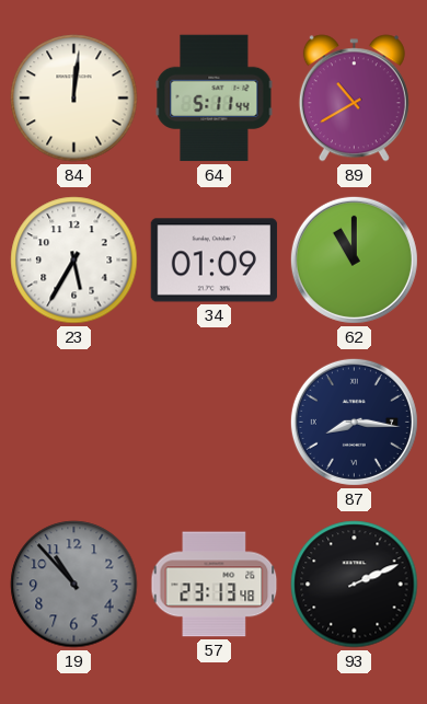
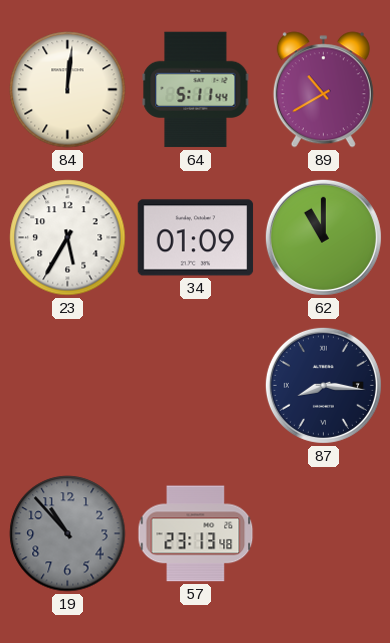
93: 2:11 -> none (355, 585)
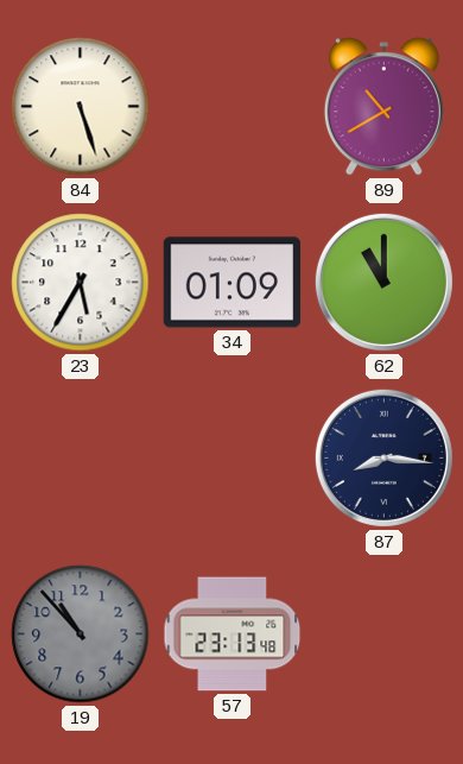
84: 12:01 -> 5:27 (81, 107)
64: 5:11 -> none (196, 90)
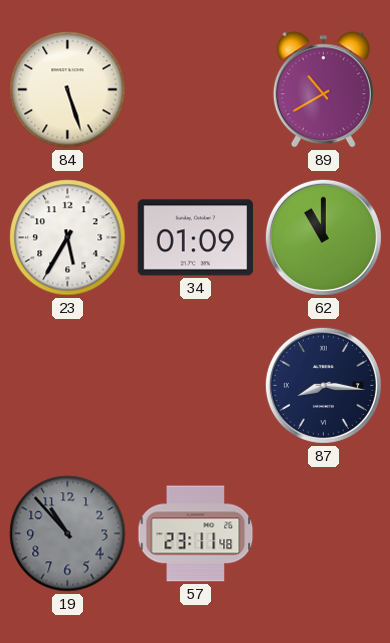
57: 23:13 -> 23:11 (196, 534)
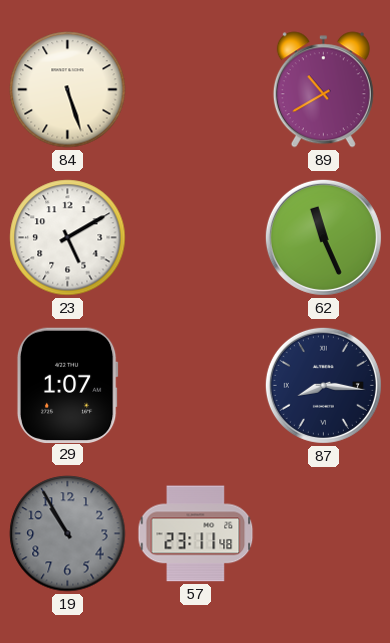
23: 5:35 -> 5:10 (68, 238)
34: 01:09 -> none (196, 238)
62: 11:00 -> 11:26 (323, 237)
29: none -> 1:07 (67, 385)
19: 10:53 -> 10:55 (68, 534)
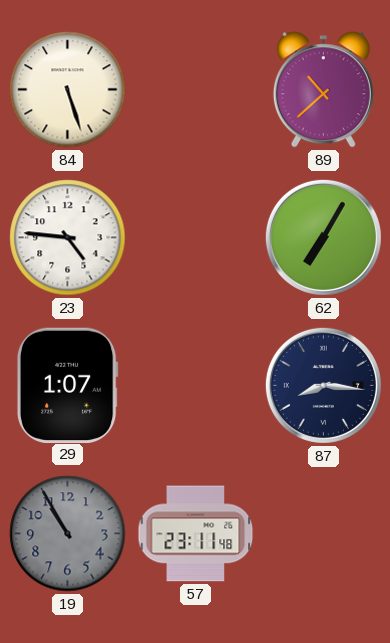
89: 10:40 -> 10:38 (323, 90)
23: 5:10 -> 4:46 (68, 238)
62: 11:26 -> 7:05 (323, 237)
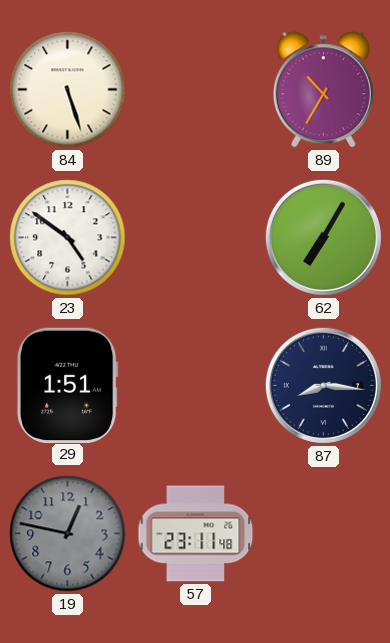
89: 10:38 -> 10:35 (323, 90)
23: 4:46 -> 4:51 (68, 238)
29: 1:07 -> 1:51 (67, 385)
19: 10:55 -> 12:47 (68, 534)
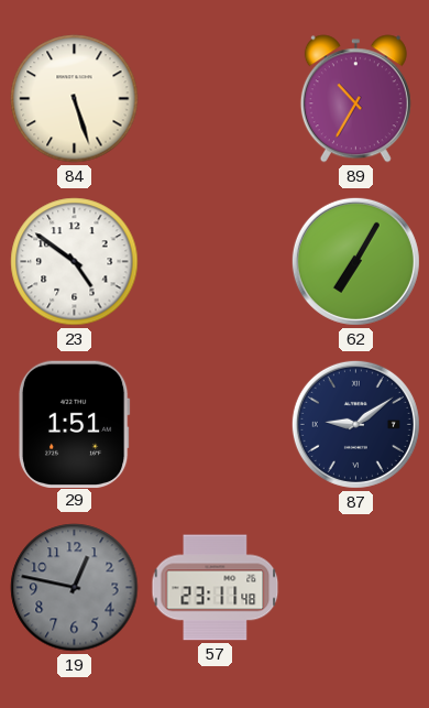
87: 8:16 -> 9:09 (355, 424)
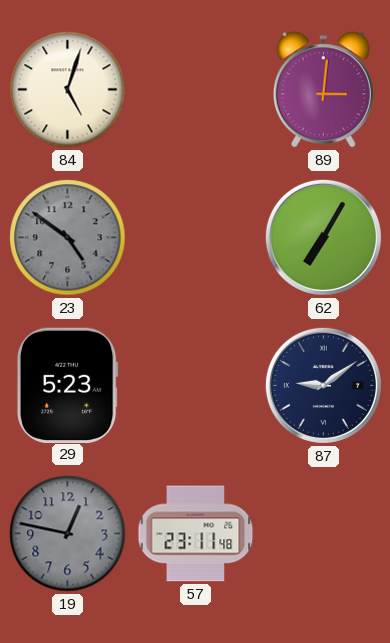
84: 5:27 -> 5:03 (68, 90)
89: 10:35 -> 3:01 (323, 90)
23 dial: white -> grey (68, 238)
29: 1:51 -> 5:23 (67, 385)
